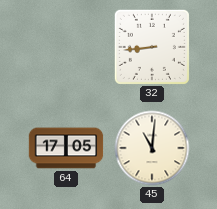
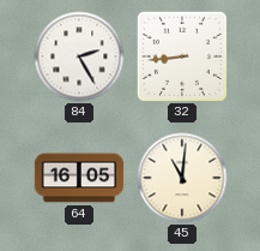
84: none -> 2:25 (79, 56)
64: 17:05 -> 16:05 (79, 178)
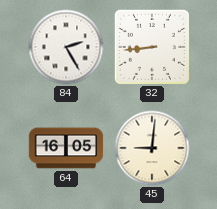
45: 11:01 -> 9:01 (152, 148)
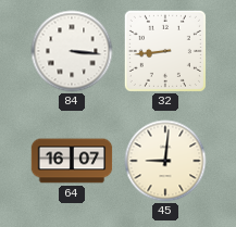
84: 2:25 -> 3:16 (72, 51)
64: 16:05 -> 16:07 (72, 161)
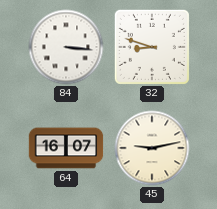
32: 8:44 -> 8:48 (152, 47)
45: 9:01 -> 9:13 (152, 148)
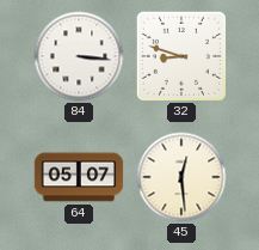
64: 16:07 -> 05:07 (79, 177)
45: 9:13 -> 12:29 (181, 177)
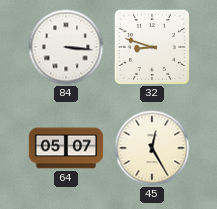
45: 12:29 -> 12:25 (152, 148)
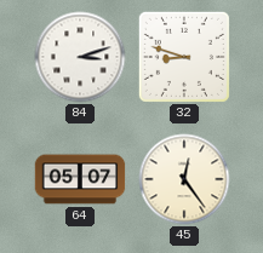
84: 3:16 -> 3:12 (80, 57)
45: 12:25 -> 12:24 (184, 179)
